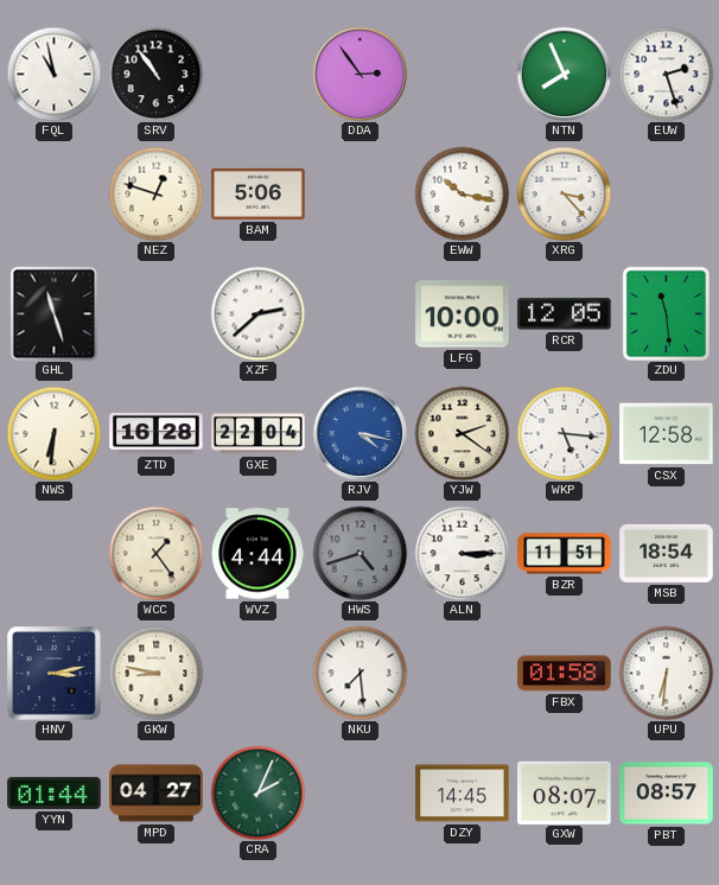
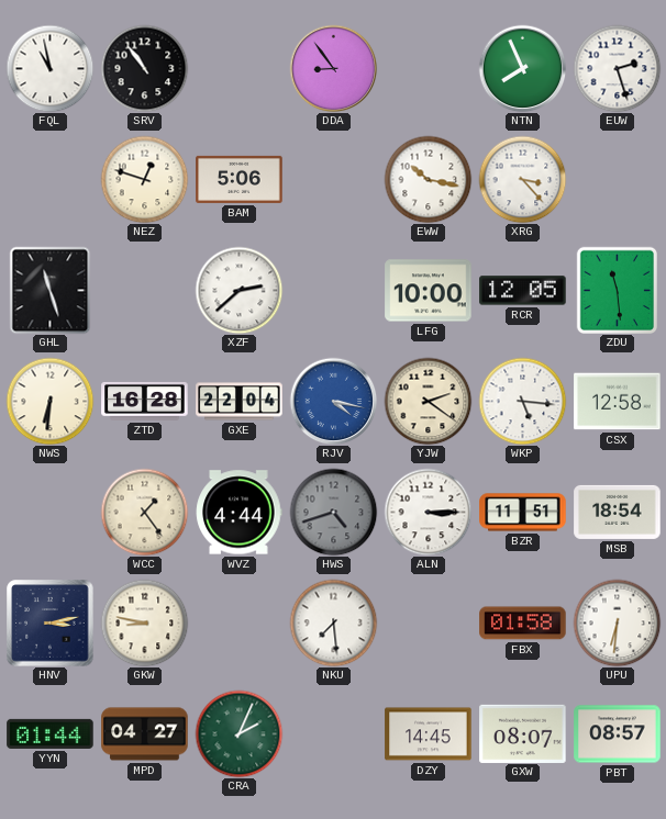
DDA: 2:54 -> 8:54 (333, 68)
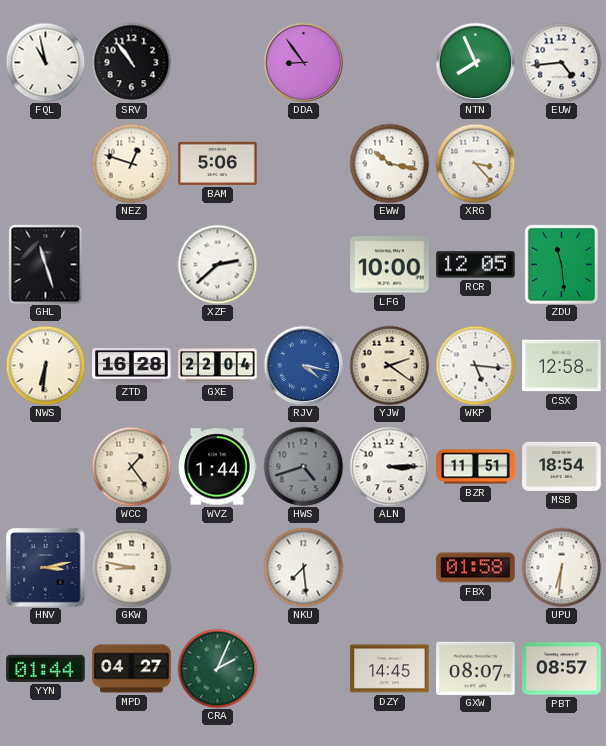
EUW: 2:27 -> 4:44 (561, 62)
WVZ: 4:44 -> 1:44 (217, 467)
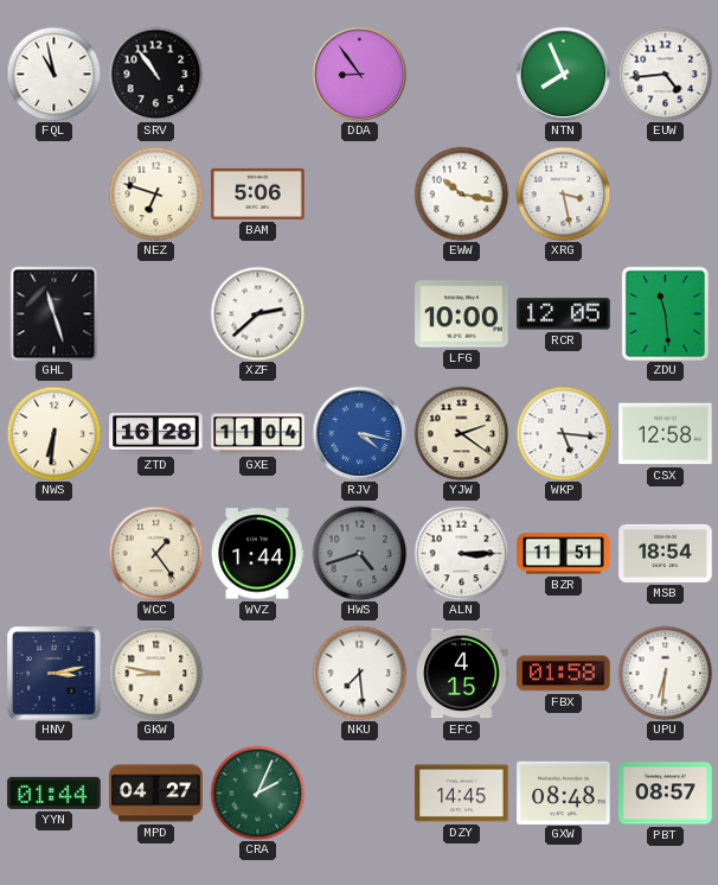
NEZ: 12:48 -> 6:48 (155, 193)
XRG: 3:23 -> 3:28 (563, 193)
GXE: 22:04 -> 11:04 (258, 434)
EFC: none -> 4:15 (462, 674)
GXW: 08:07 -> 08:48 (564, 792)
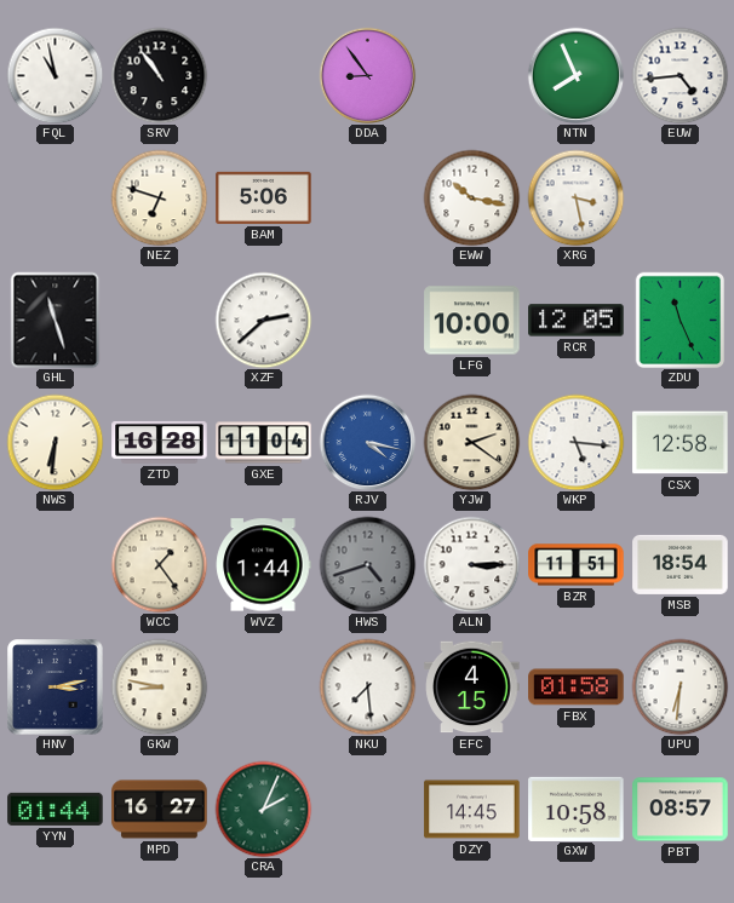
ZDU: 11:29 -> 11:26 (679, 320)
MPD: 04:27 -> 16:27 (160, 810)
GXW: 08:48 -> 10:58 (577, 809)
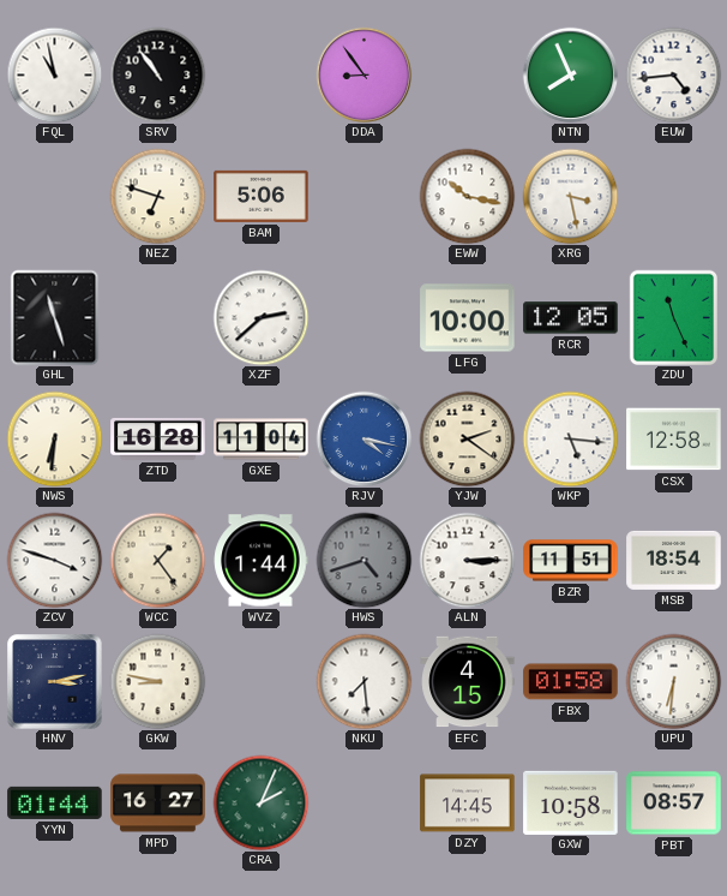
ZCV: none -> 3:48 (54, 560)
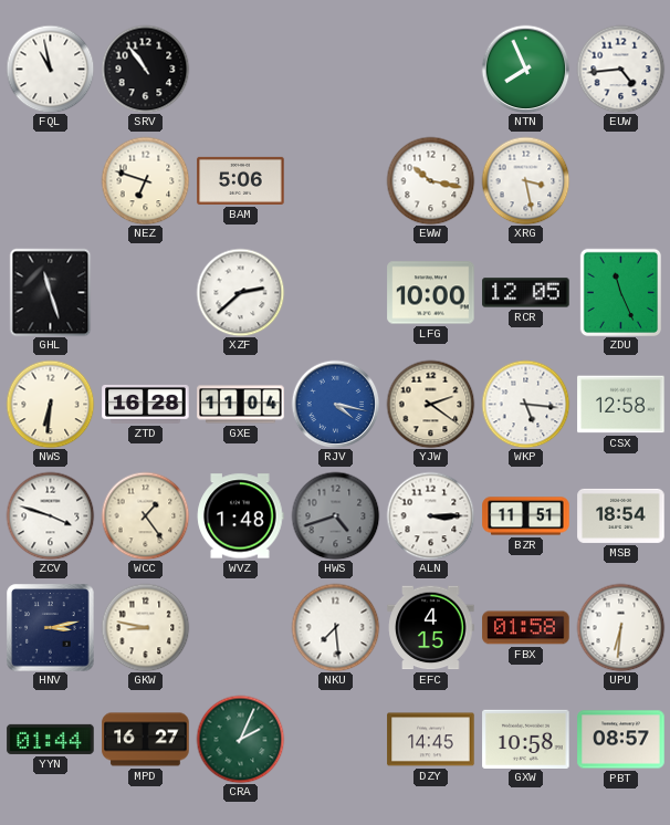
DDA: 8:54 -> none (363, 74)
WVZ: 1:44 -> 1:48 (240, 516)
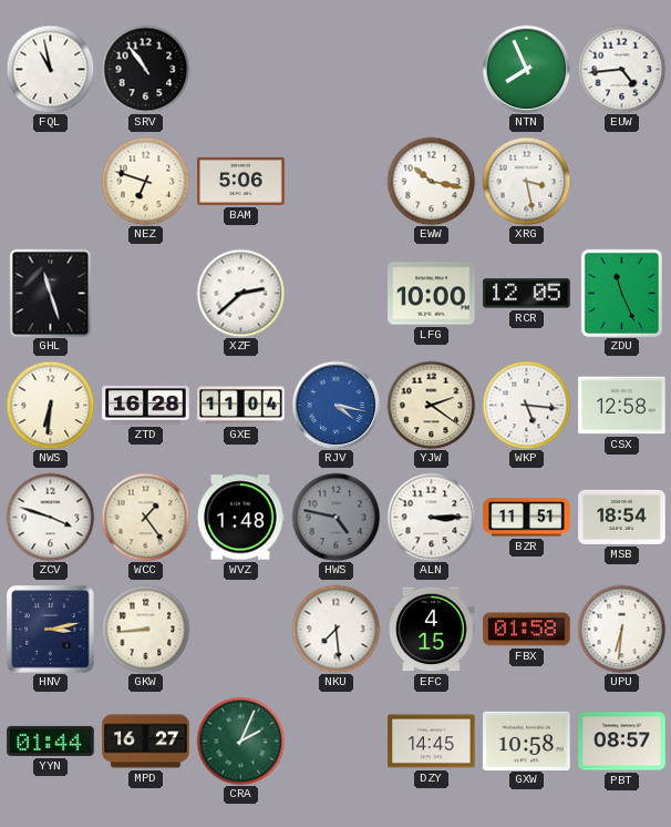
HWS: 4:42 -> 4:47 (335, 517)
GKW: 8:47 -> 8:44 (145, 629)
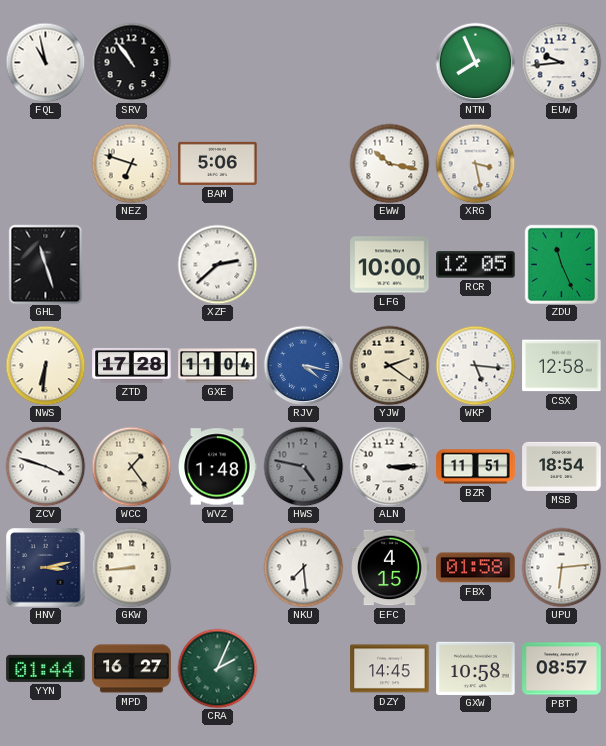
EUW: 4:44 -> 9:44 (561, 62)
ZTD: 16:28 -> 17:28 (132, 365)
UPU: 6:31 -> 6:14 (561, 567)
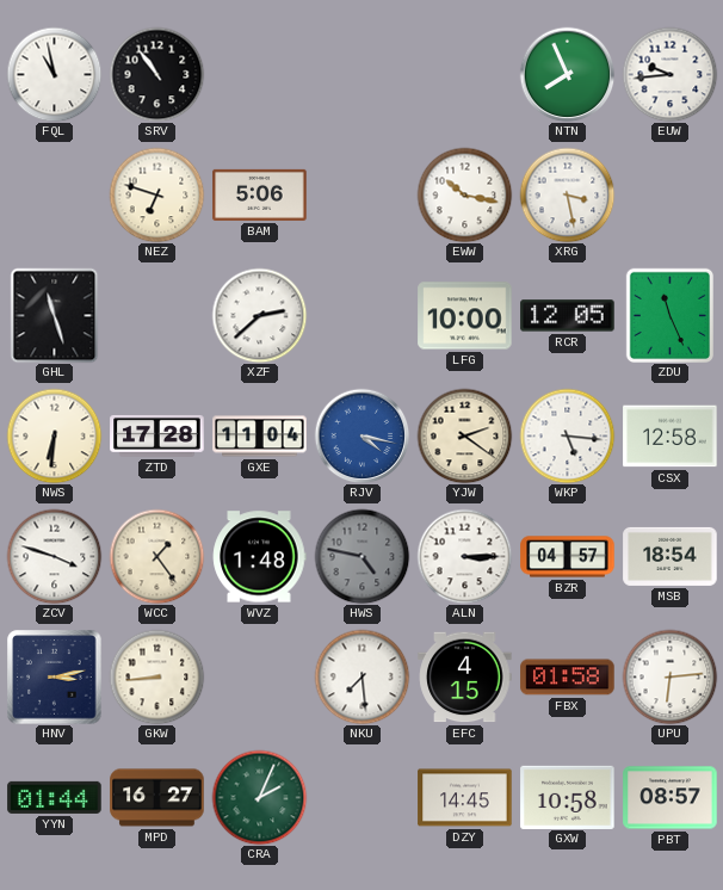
BZR: 11:51 -> 04:57 (568, 557)
